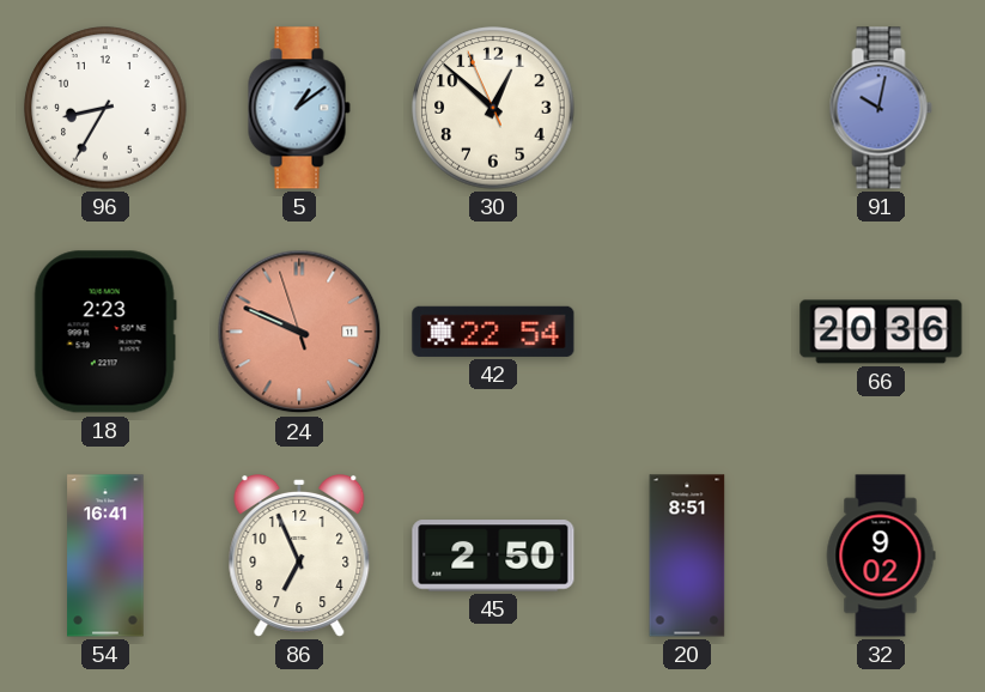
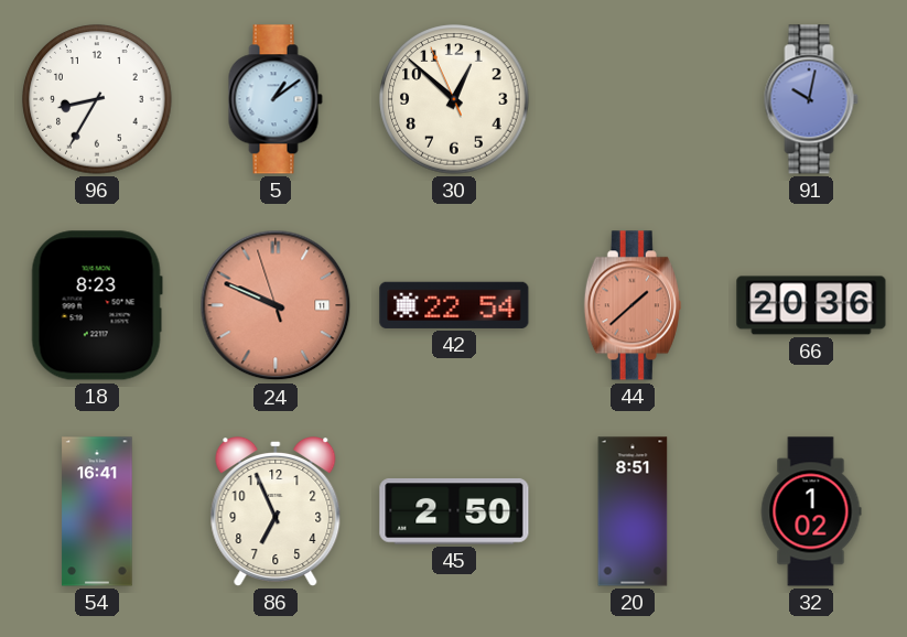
18: 2:23 -> 8:23 (97, 305)
44: none -> 1:38 (633, 305)
32: 9:02 -> 1:02 (811, 511)
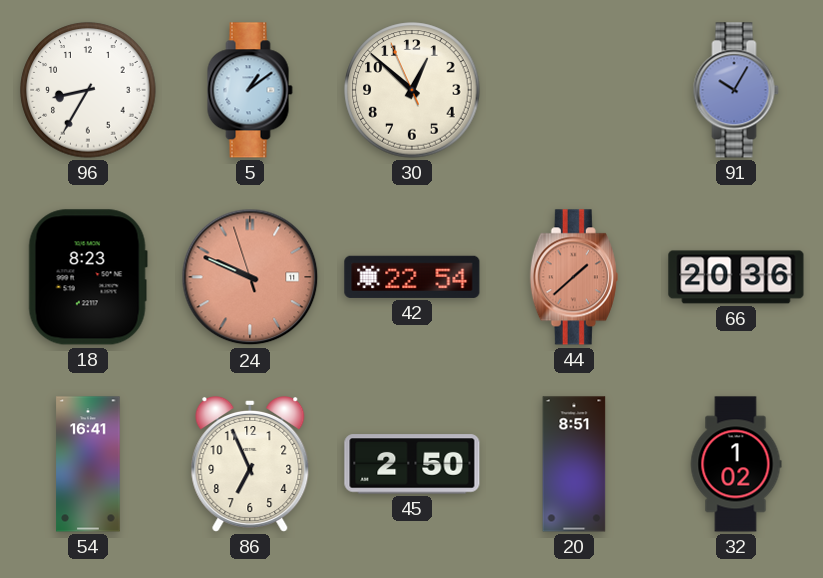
91: 10:02 -> 10:05 (736, 90)
